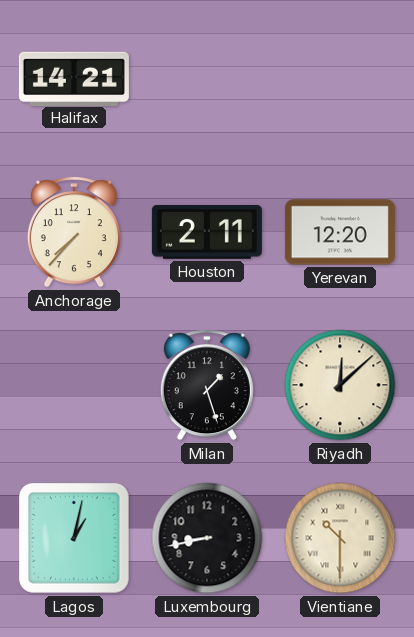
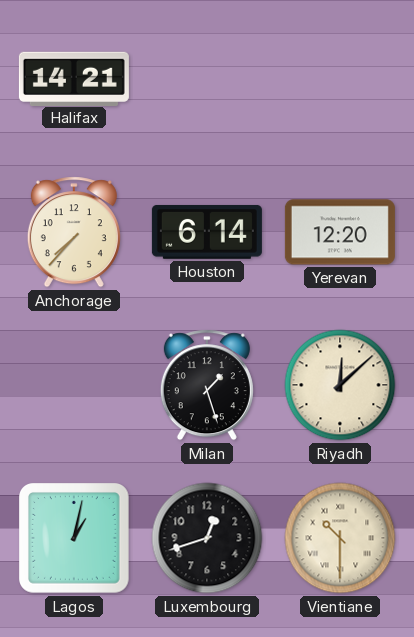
Houston: 2:11 -> 6:14 (207, 232)
Luxembourg: 8:43 -> 12:42 (207, 538)
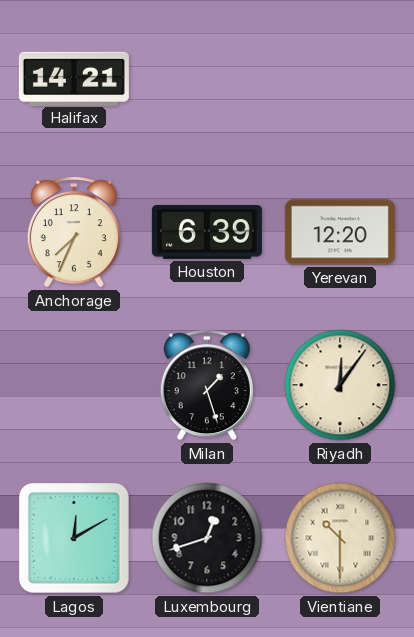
Anchorage: 7:37 -> 7:34 (74, 232)
Houston: 6:14 -> 6:39 (207, 232)
Riyadh: 12:08 -> 12:06 (340, 385)
Lagos: 1:02 -> 12:10 (75, 539)
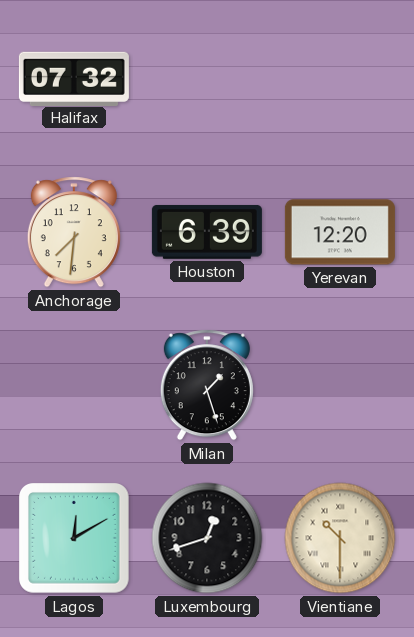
Halifax: 14:21 -> 07:32 (74, 78)
Anchorage: 7:34 -> 7:31 (74, 232)
Riyadh: 12:06 -> none (340, 385)
